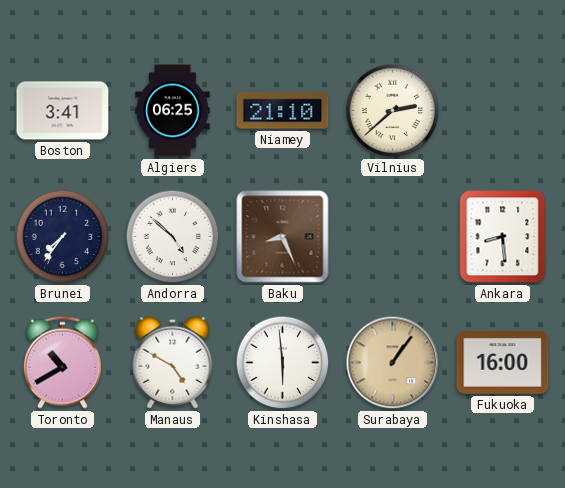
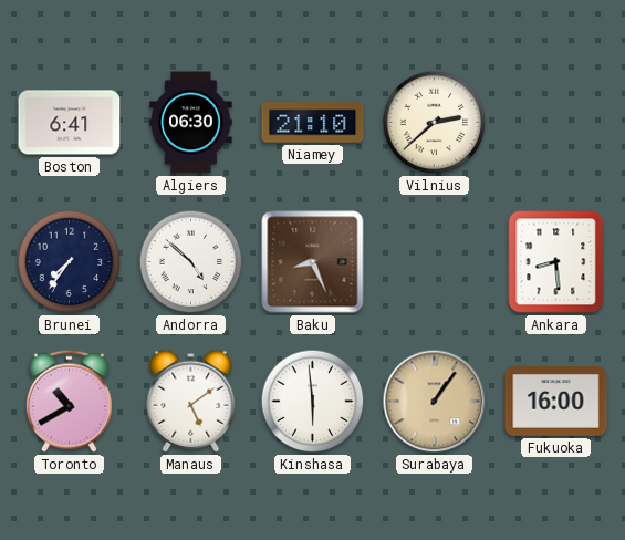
Boston: 3:41 -> 6:41 (70, 123)
Algiers: 06:25 -> 06:30 (191, 123)
Manaus: 4:50 -> 5:09 (191, 401)
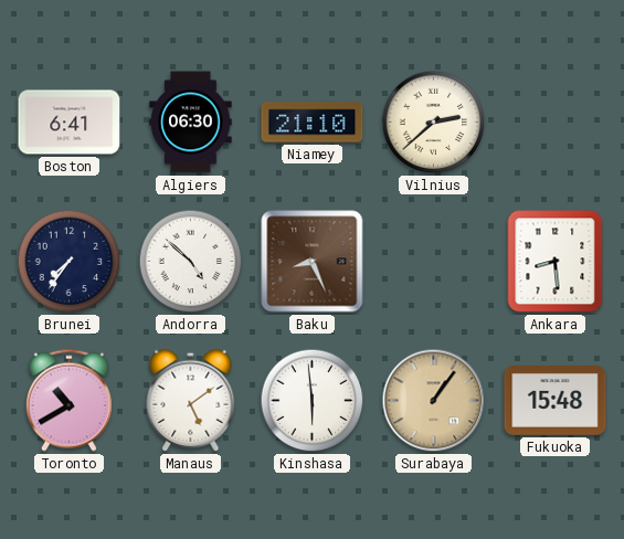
Fukuoka: 16:00 -> 15:48 (556, 401)
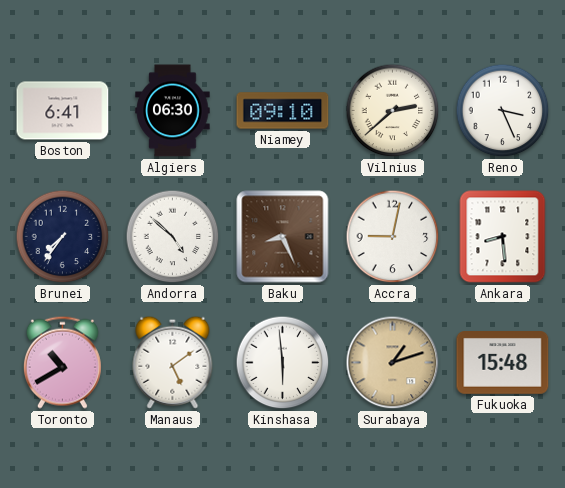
Niamey: 21:10 -> 09:10 (283, 111)
Reno: none -> 3:26 (503, 111)
Accra: none -> 9:02 (393, 237)
Surabaya: 1:06 -> 1:12 (393, 363)
